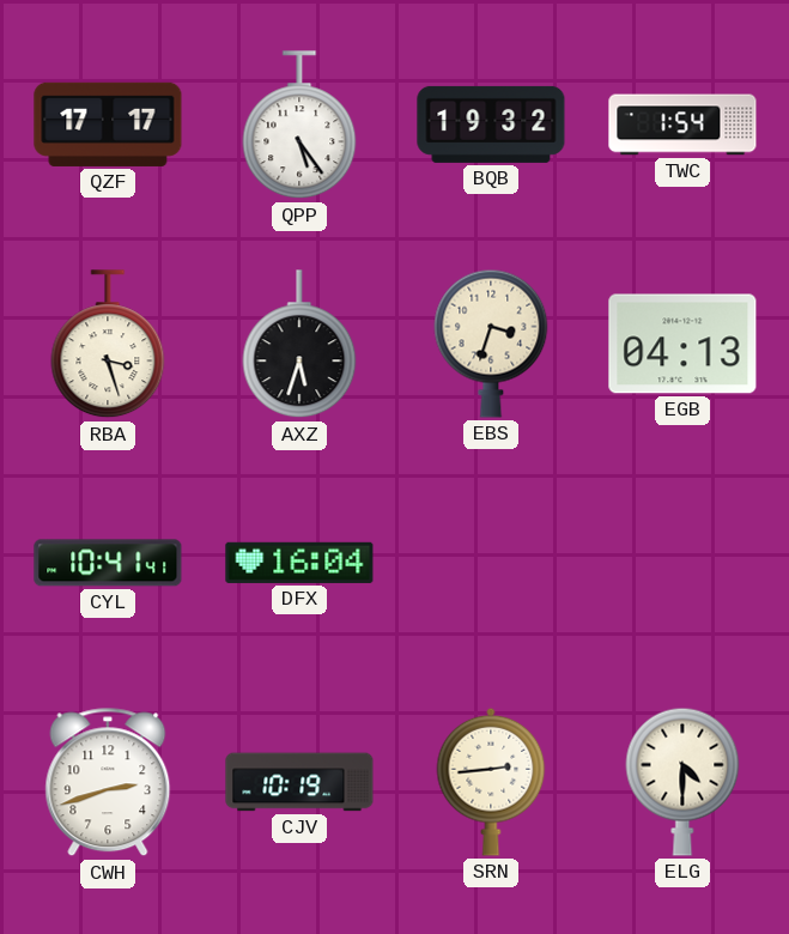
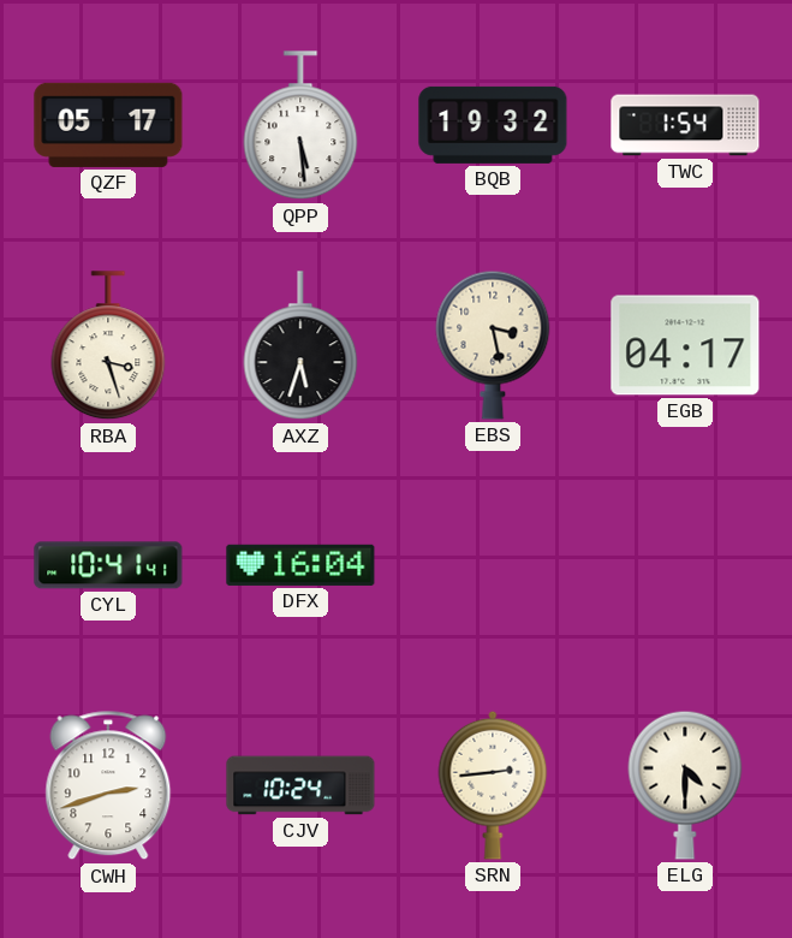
QZF: 17:17 -> 05:17 (108, 125)
QPP: 5:24 -> 5:29 (300, 126)
EBS: 3:33 -> 3:28 (493, 345)
EGB: 04:13 -> 04:17 (685, 345)
CJV: 10:19 -> 10:24 (300, 785)
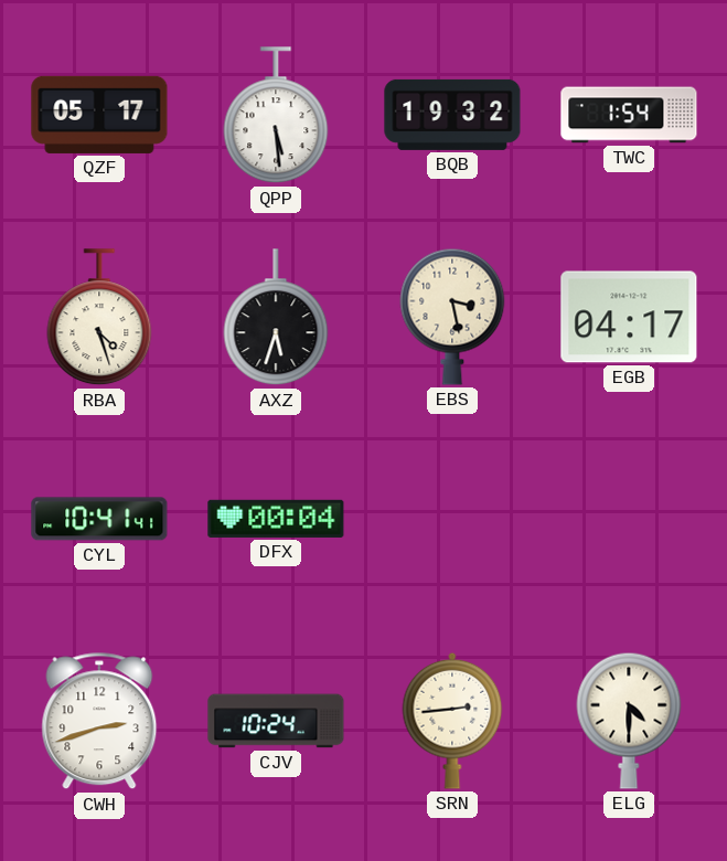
RBA: 3:27 -> 4:27 (99, 318)
DFX: 16:04 -> 00:04 (276, 519)
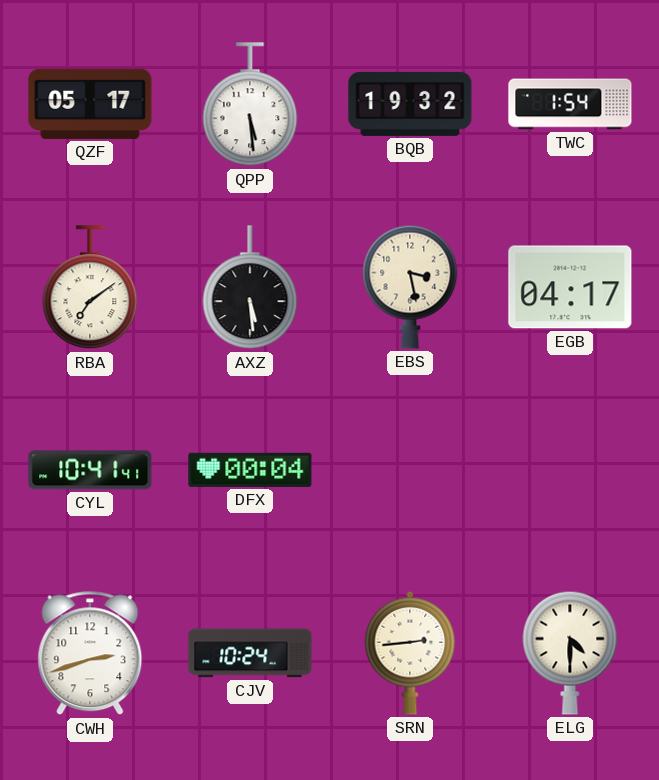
RBA: 4:27 -> 7:09 (90, 288)
AXZ: 5:33 -> 5:29 (250, 288)
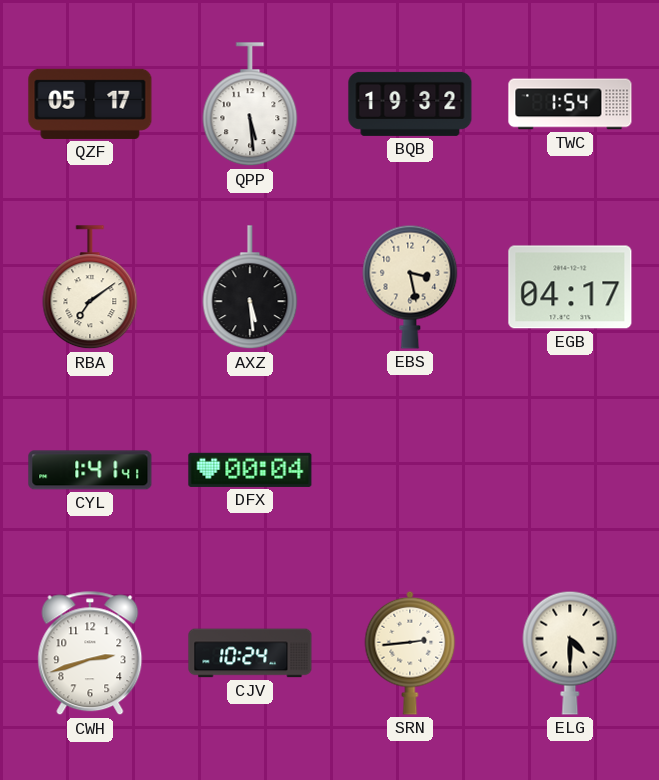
CYL: 10:41 -> 1:41 (90, 470)
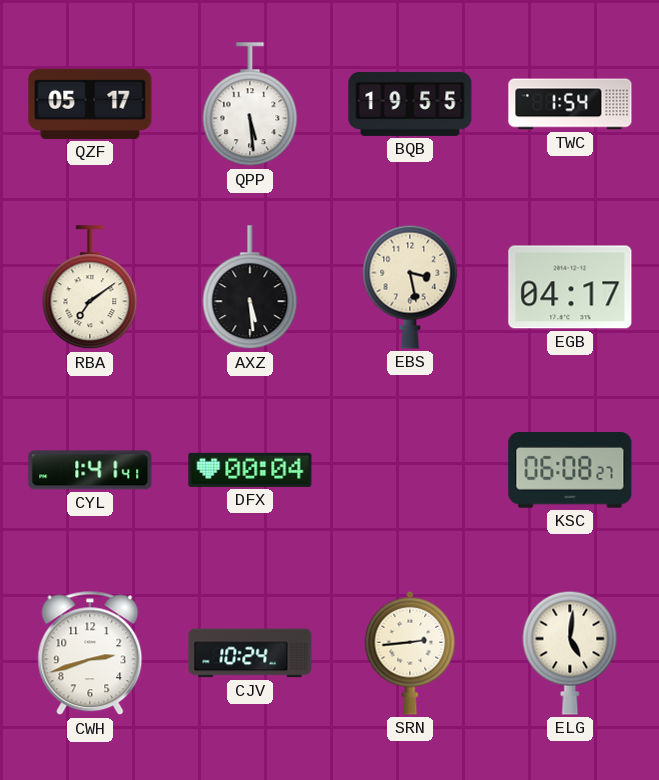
BQB: 19:32 -> 19:55 (410, 104)
KSC: none -> 06:08 (570, 471)
ELG: 4:30 -> 5:01 (570, 653)
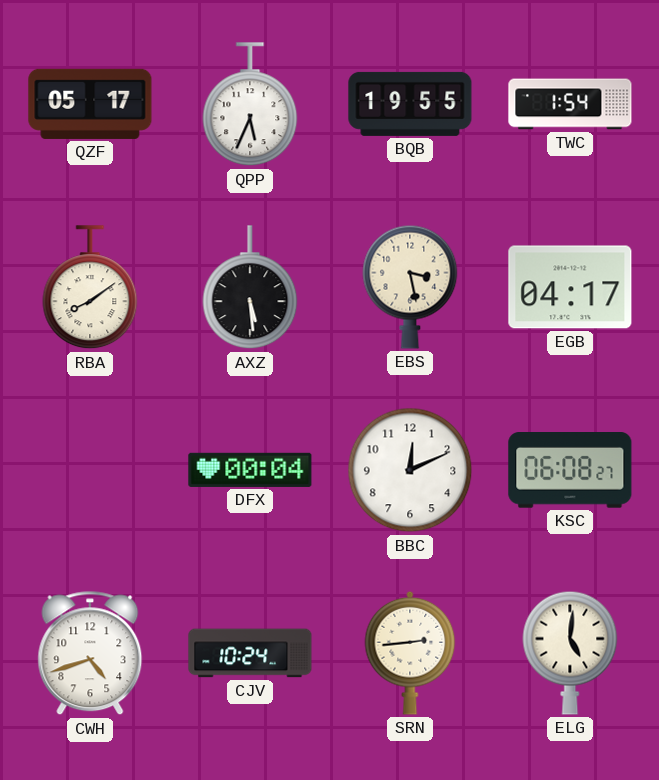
QPP: 5:29 -> 5:34 (250, 105)
RBA: 7:09 -> 8:09 (90, 288)
CYL: 1:41 -> none (90, 470)
BBC: none -> 12:11 (410, 470)
CWH: 2:42 -> 4:42 (90, 653)
